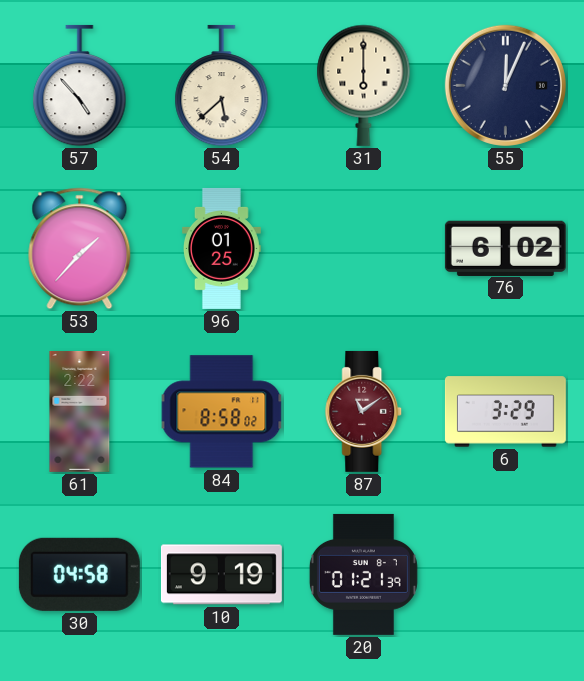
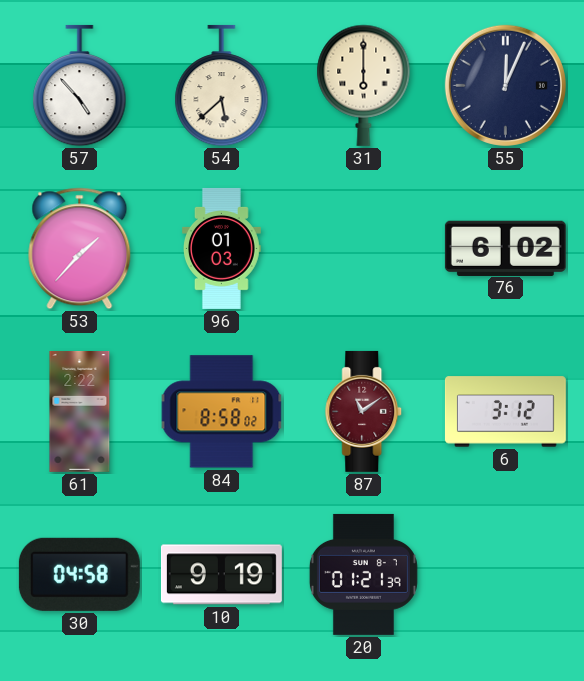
96: 01:25 -> 01:03 (221, 248)
6: 3:29 -> 3:12 (505, 412)
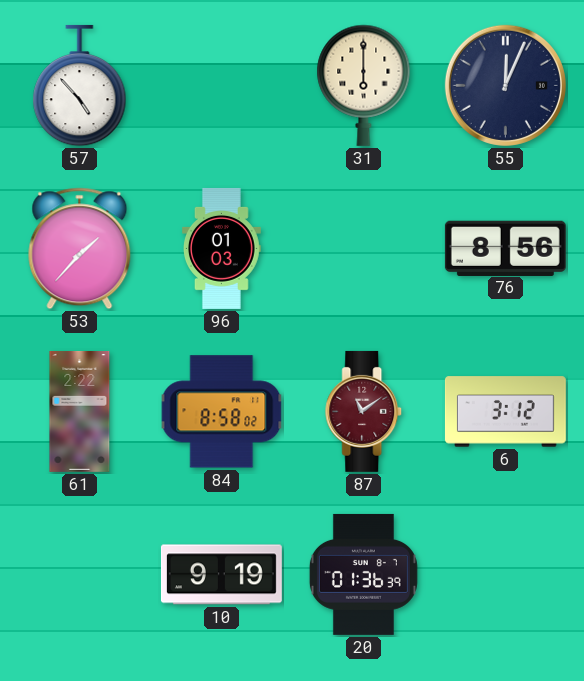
54: 5:38 -> none (222, 86)
76: 6:02 -> 8:56 (505, 248)
30: 04:58 -> none (79, 574)
20: 01:21 -> 01:36 (363, 574)
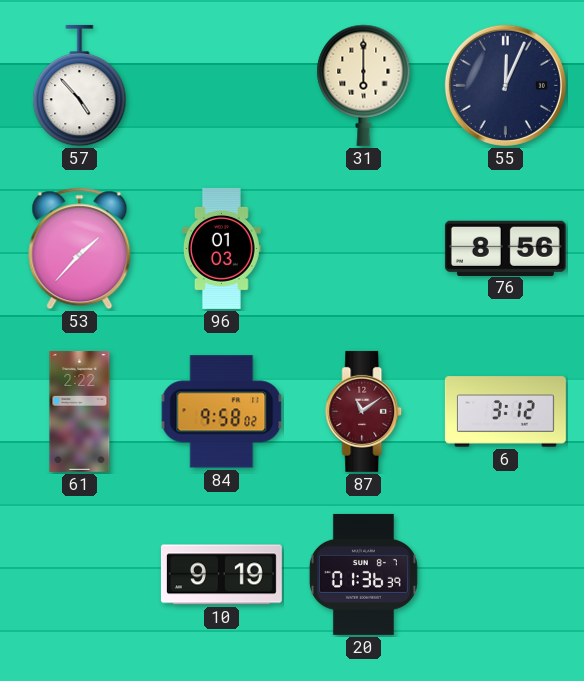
84: 8:58 -> 9:58 (222, 412)
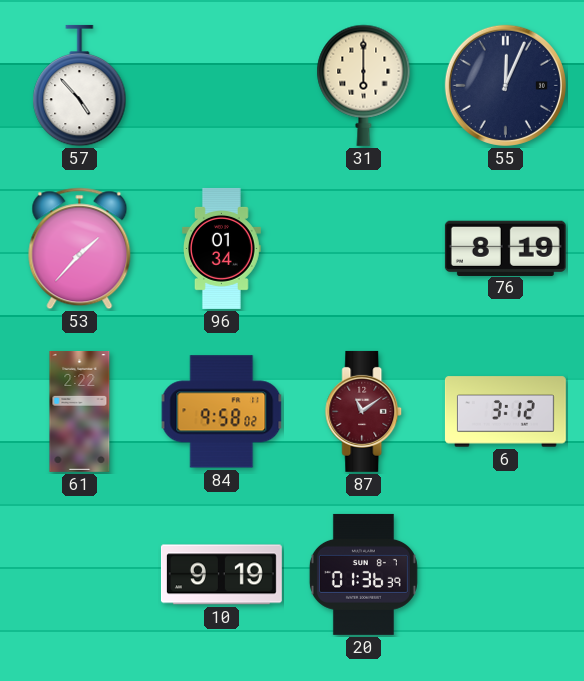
96: 01:03 -> 01:34 (221, 248)
76: 8:56 -> 8:19 (505, 248)
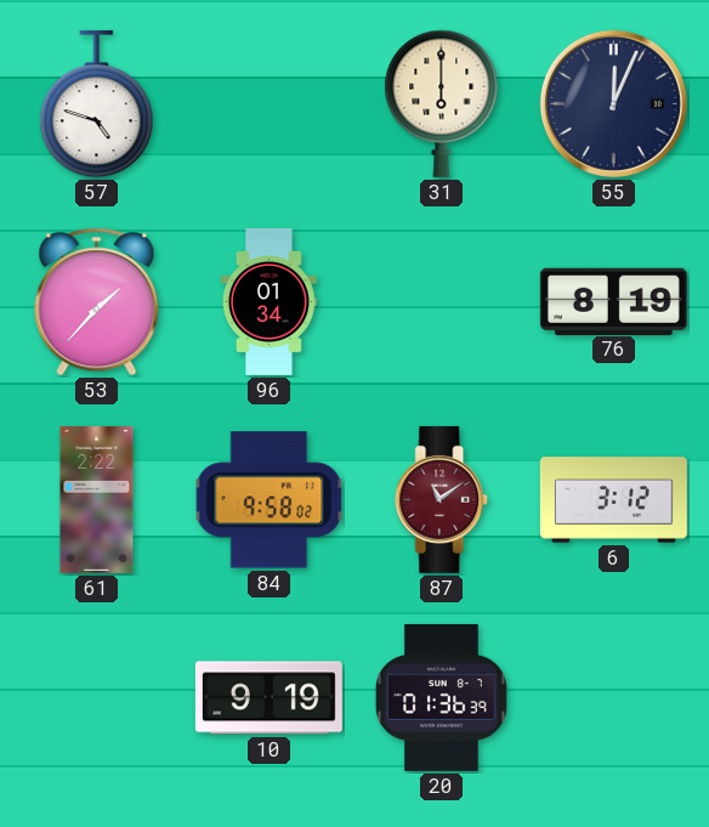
57: 4:53 -> 4:48 (97, 104)
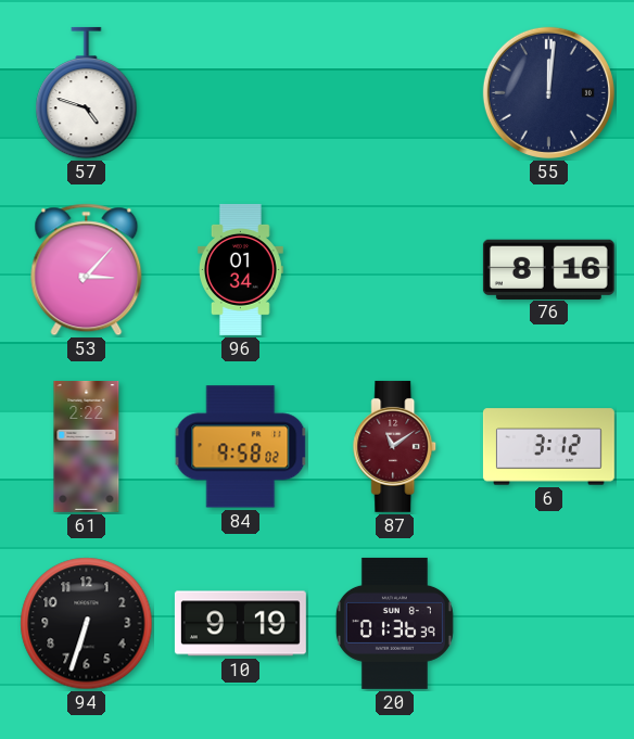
31: 6:00 -> none (442, 103)
55: 12:04 -> 12:01 (548, 92)
53: 1:37 -> 3:07 (87, 270)
76: 8:19 -> 8:16 (548, 269)
94: none -> 6:33 (87, 624)
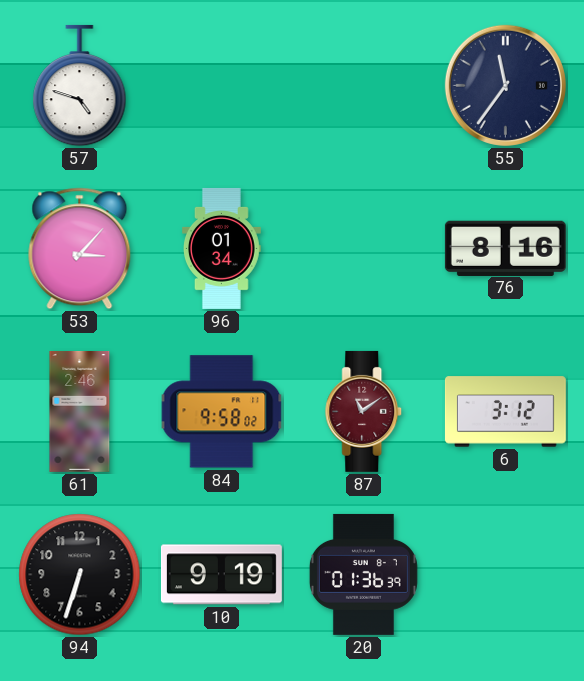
55: 12:01 -> 11:36 (505, 85)
61: 2:22 -> 2:46 (80, 411)
